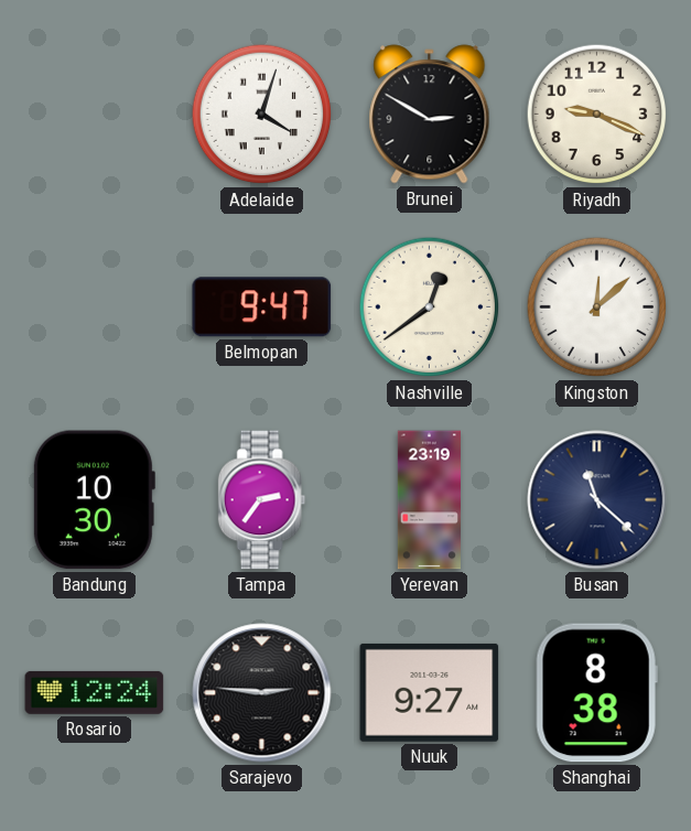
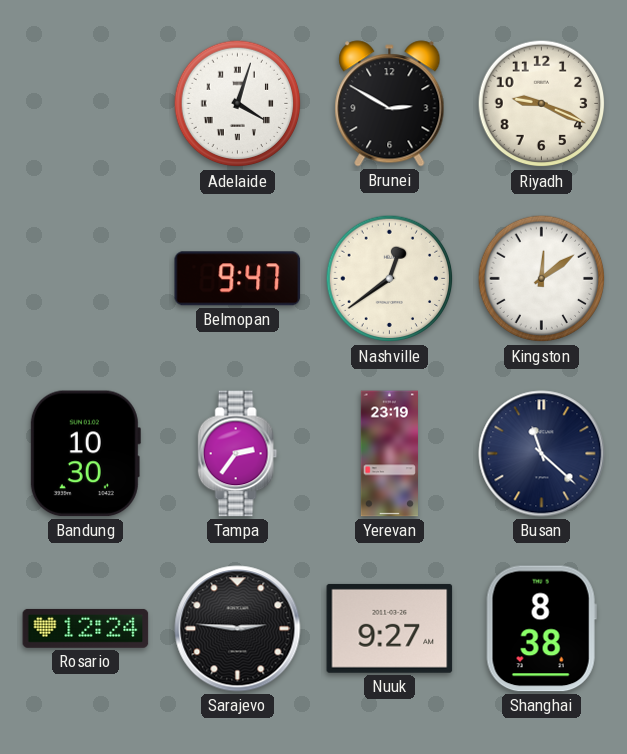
Kingston: 12:08 -> 12:09 (542, 279)
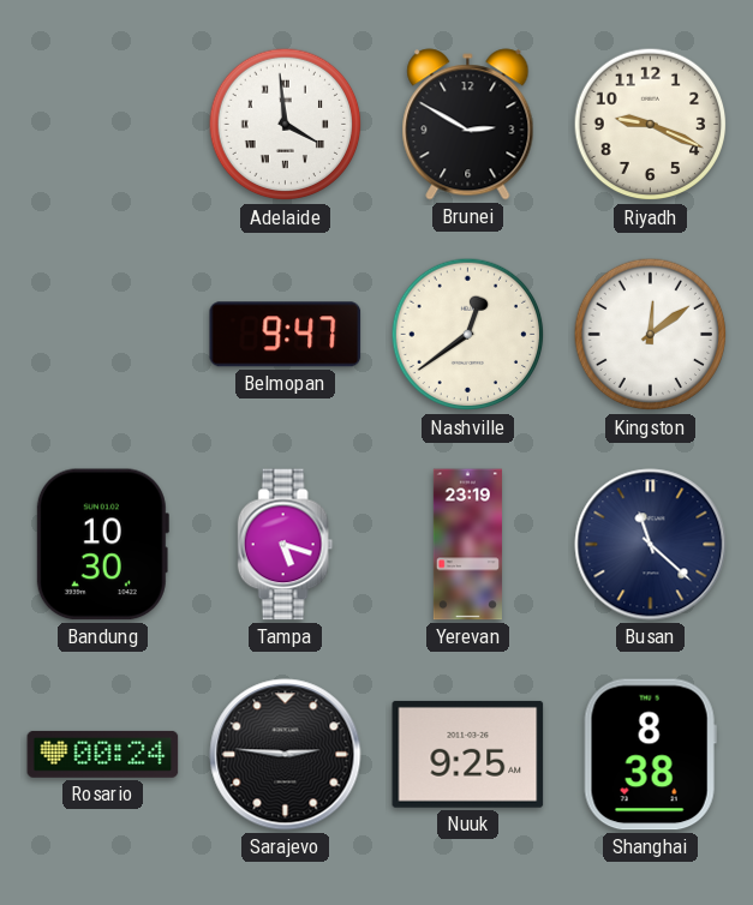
Adelaide: 4:03 -> 3:59 (286, 125)
Tampa: 2:36 -> 5:18 (286, 545)
Rosario: 12:24 -> 00:24 (103, 754)
Nuuk: 9:27 -> 9:25 (468, 754)
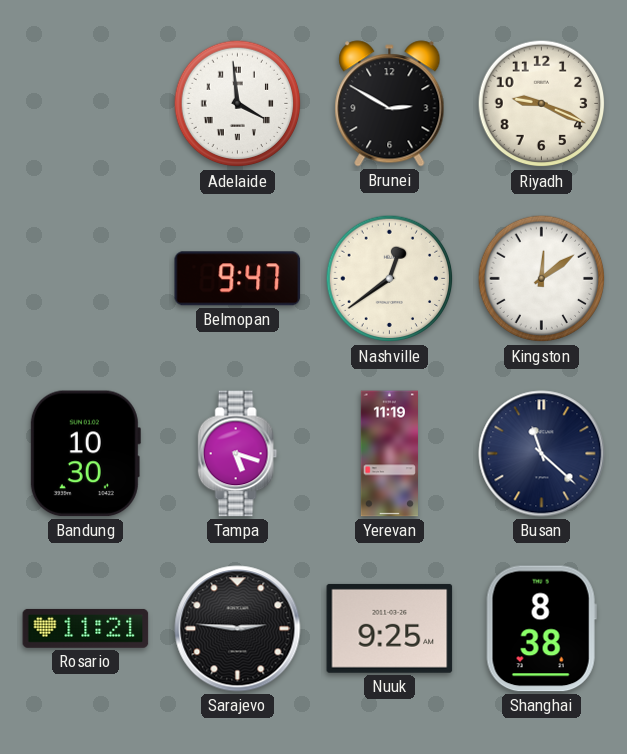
Yerevan: 23:19 -> 11:19 (389, 454)
Rosario: 00:24 -> 11:21 (86, 628)
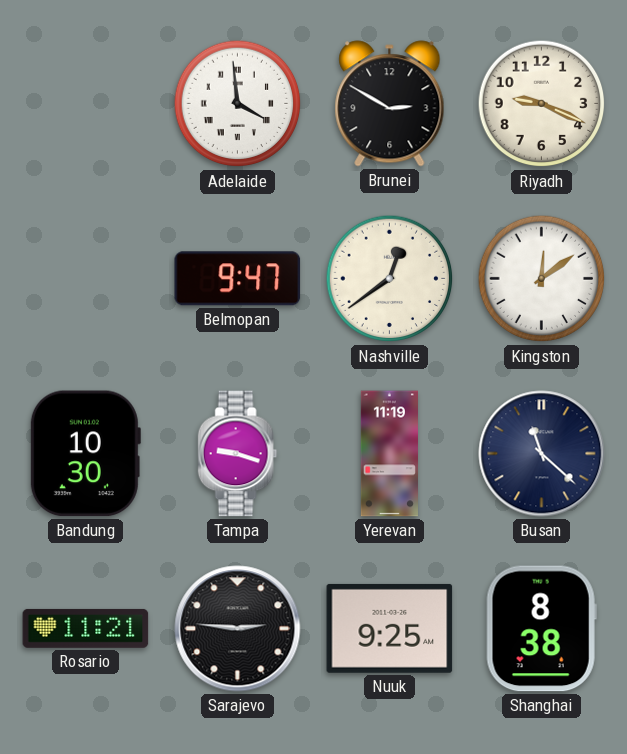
Tampa: 5:18 -> 9:18 (238, 454)
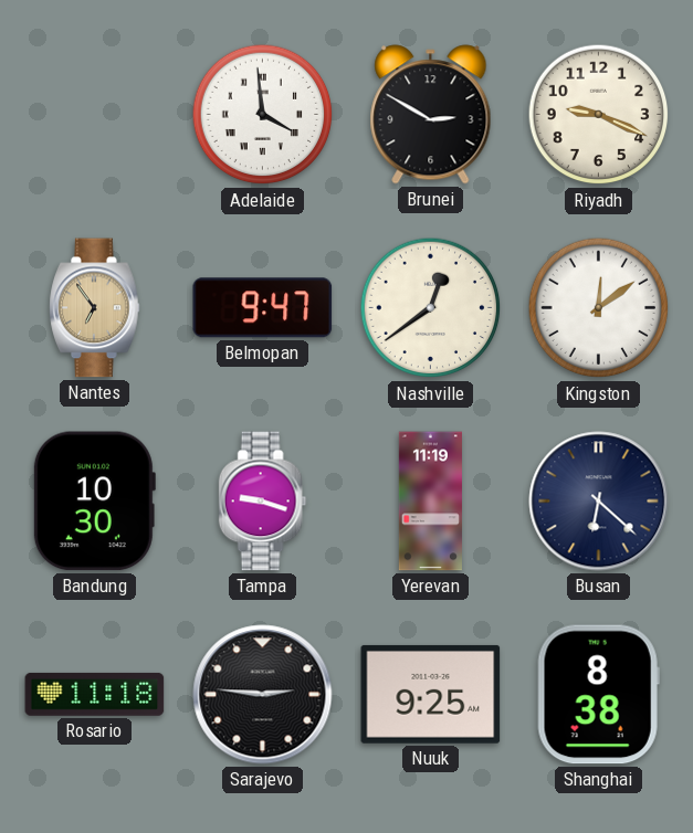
Nantes: none -> 6:54 (95, 308)
Busan: 11:22 -> 6:22 (599, 502)
Rosario: 11:21 -> 11:18 (95, 694)
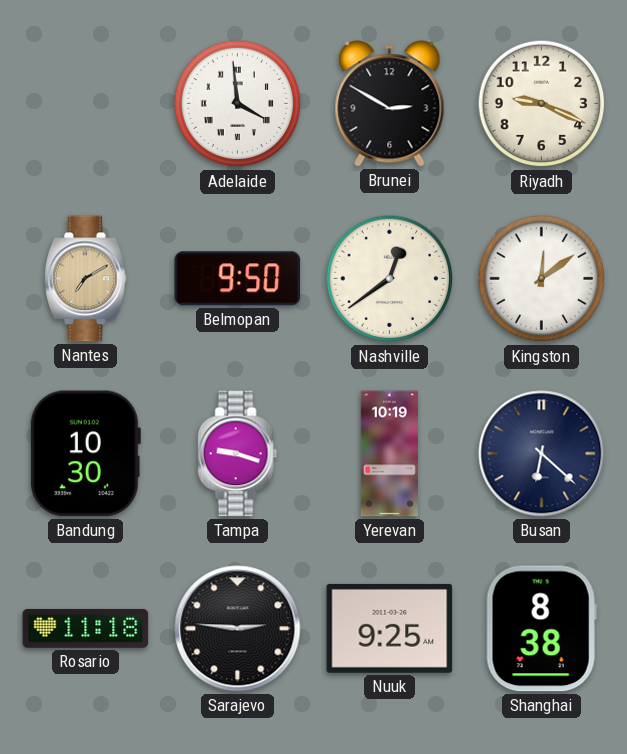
Nantes: 6:54 -> 7:10 (86, 279)
Belmopan: 9:47 -> 9:50 (238, 279)
Yerevan: 11:19 -> 10:19 (389, 454)
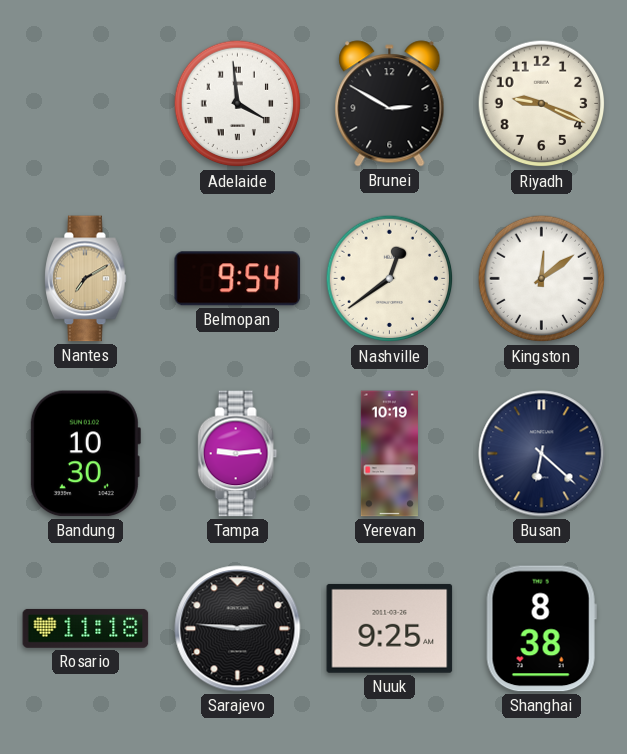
Belmopan: 9:50 -> 9:54 (238, 279)
Tampa: 9:18 -> 9:14 (238, 454)
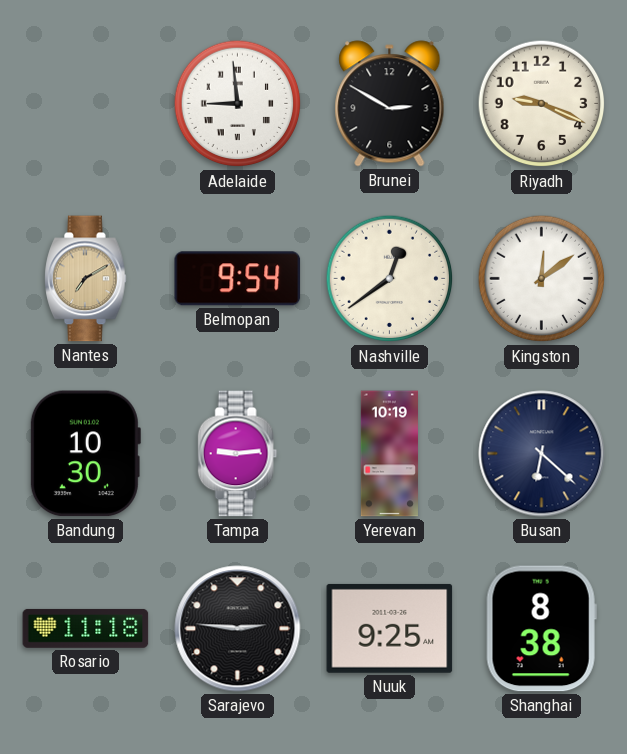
Adelaide: 3:59 -> 8:59 (238, 104)
